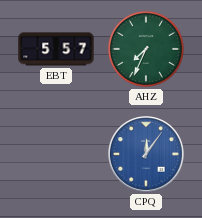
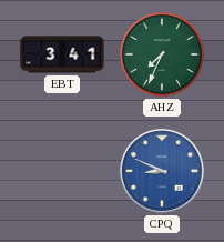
EBT: 5:57 -> 3:41 (62, 54)
CPQ: 12:06 -> 8:49 (163, 172)
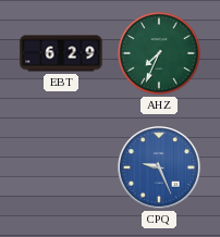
EBT: 3:41 -> 6:29 (61, 53)
CPQ: 8:49 -> 9:26 (160, 169)
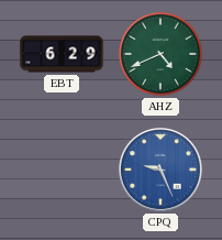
AHZ: 7:34 -> 4:41 (160, 54)
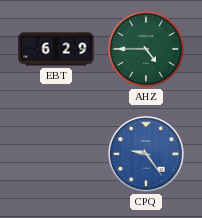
AHZ: 4:41 -> 4:45 (146, 49)
CPQ: 9:26 -> 9:24 (147, 155)
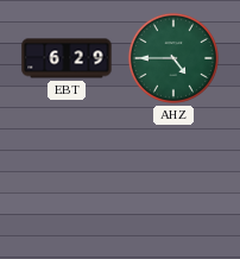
CPQ: 9:24 -> none (147, 155)
